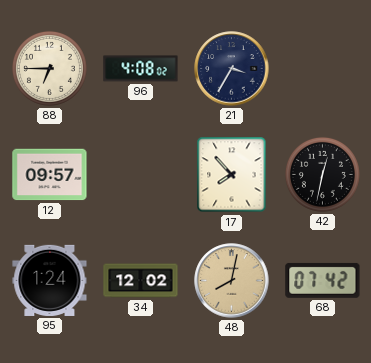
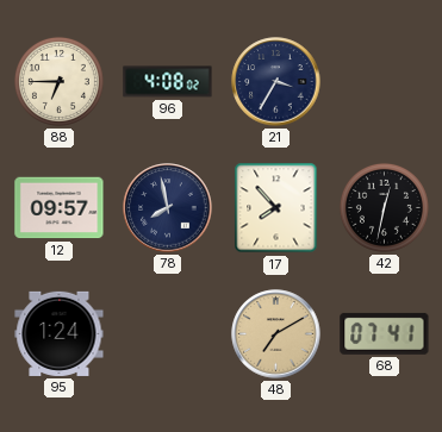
78: none -> 7:58 (168, 208)
34: 12:02 -> none (141, 281)
48: 8:02 -> 7:10 (276, 334)
68: 07:42 -> 07:41 (385, 333)
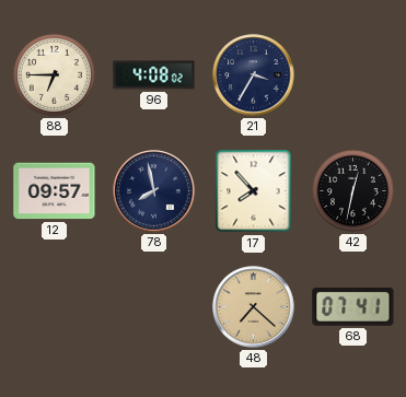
95: 1:24 -> none (60, 333)
48: 7:10 -> 7:22 (254, 307)
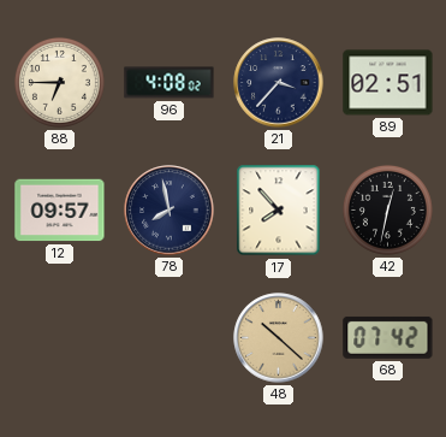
21: 3:35 -> 3:37 (279, 83)
89: none -> 02:51 (388, 83)
48: 7:22 -> 10:22 (279, 338)
68: 07:41 -> 07:42 (388, 337)
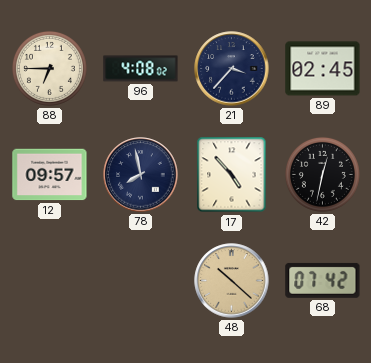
89: 02:51 -> 02:45 (323, 69)
17: 7:53 -> 4:53 (232, 175)
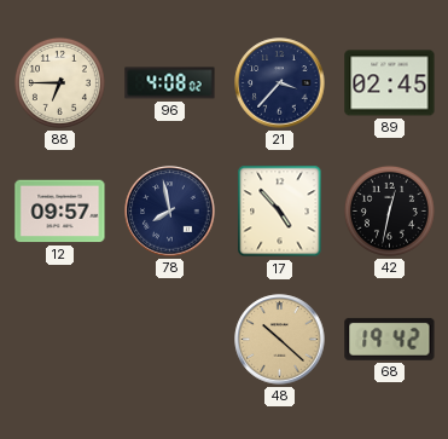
68: 07:42 -> 19:42 (390, 339)
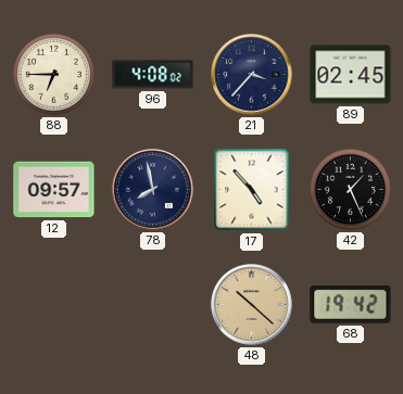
42: 12:32 -> 1:26 (350, 189)
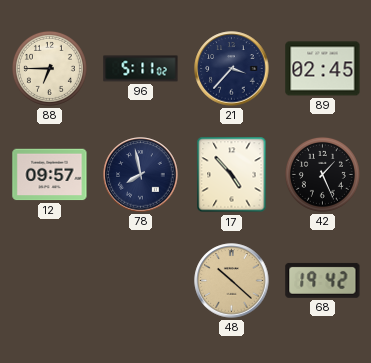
96: 4:08 -> 5:11 (141, 69)
